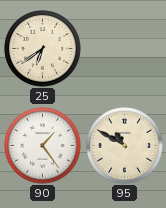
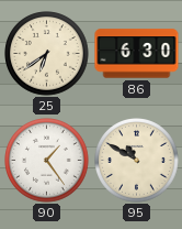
86: none -> 6:30 (137, 54)
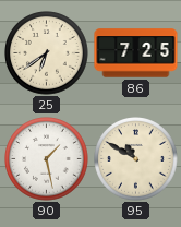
86: 6:30 -> 7:25 (136, 53)
90: 1:24 -> 1:28 (47, 159)
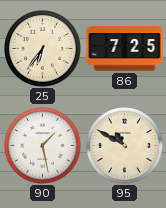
25: 6:39 -> 6:36 (43, 49)
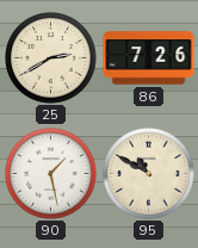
25: 6:36 -> 2:40 (51, 58)
86: 7:25 -> 7:26 (149, 58)
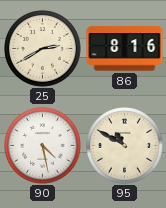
86: 7:26 -> 8:16 (125, 49)
90: 1:28 -> 4:28 (43, 146)
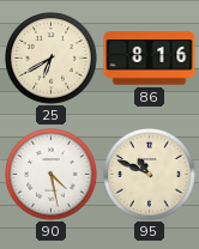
25: 2:40 -> 6:40 (52, 59)
95: 10:50 -> 10:49 (150, 175)
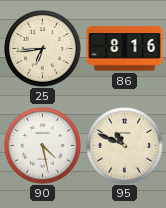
25: 6:40 -> 6:44 (43, 49)
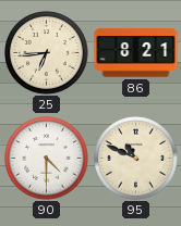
86: 8:16 -> 8:21 (136, 53)
90: 4:28 -> 4:30 (47, 159)
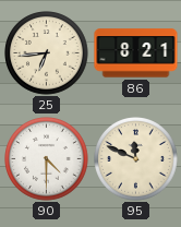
95: 10:49 -> 11:49 (136, 159)
